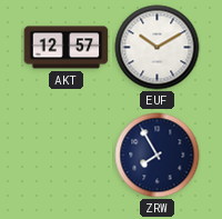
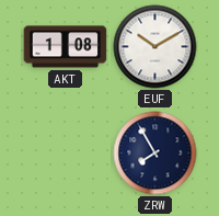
AKT: 12:57 -> 1:08 (66, 47)
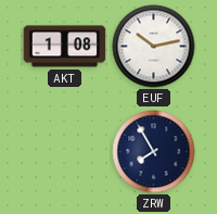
EUF: 10:10 -> 10:13 (154, 47)
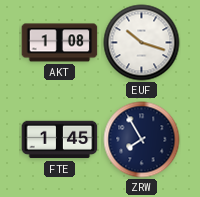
EUF: 10:13 -> 10:18 (142, 43)
FTE: none -> 1:45 (60, 140)
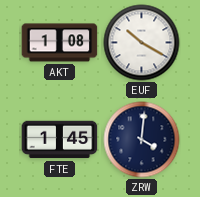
EUF: 10:18 -> 10:20 (142, 43)
ZRW: 7:55 -> 4:01 (142, 140)
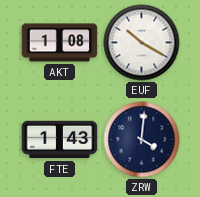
FTE: 1:45 -> 1:43 (60, 140)
